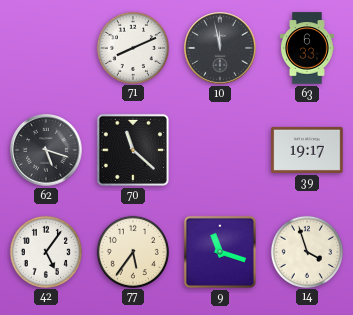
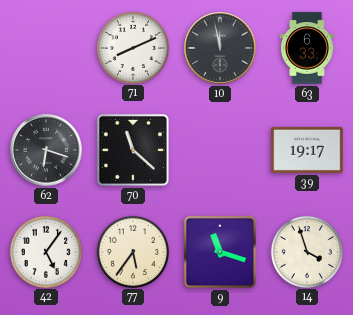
62: 5:18 -> 6:18 (46, 150)
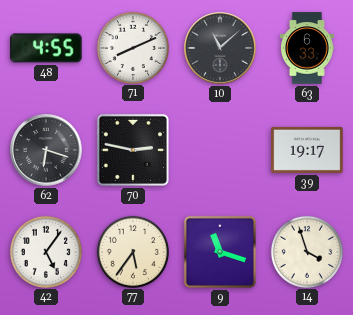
48: none -> 4:55 (46, 48)
10: 11:58 -> 11:08 (220, 48)
70: 11:22 -> 2:47 (133, 150)
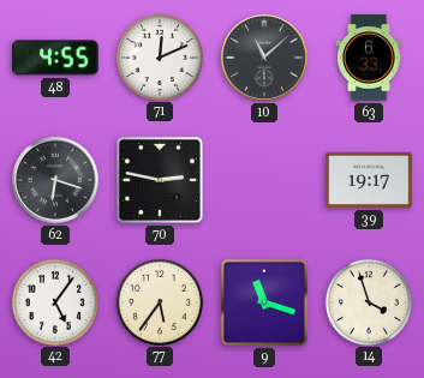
71: 8:11 -> 12:11 (159, 56)
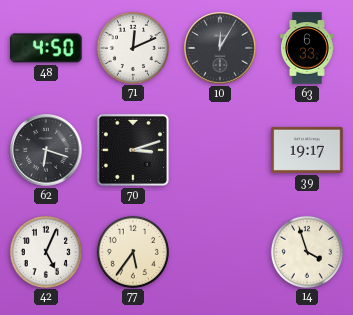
48: 4:55 -> 4:50 (46, 48)
10: 11:08 -> 12:05 (220, 48)
70: 2:47 -> 3:12 (133, 150)
42: 5:06 -> 5:04 (45, 251)
9: 11:18 -> none (264, 302)
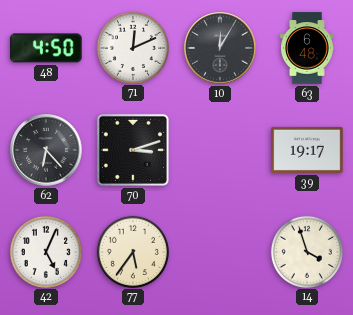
63: 6:33 -> 6:48 (307, 48)
62: 6:18 -> 6:23 (46, 150)
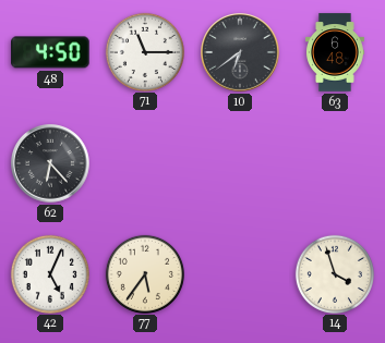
71: 12:11 -> 11:15 (144, 51)
10: 12:05 -> 6:39 (240, 52)
70: 3:12 -> none (133, 150)
39: 19:17 -> none (307, 150)
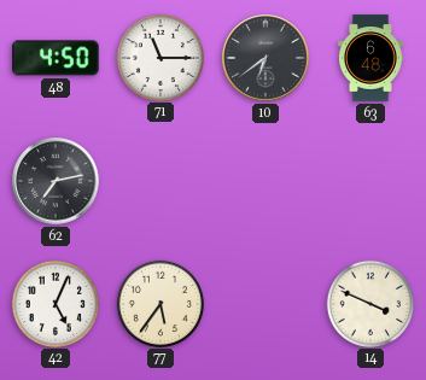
62: 6:23 -> 7:13 (56, 181)
14: 3:57 -> 3:49 (369, 303)
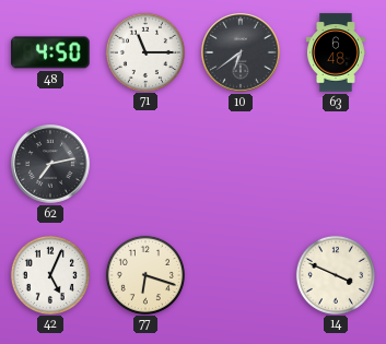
77: 5:36 -> 6:18 (144, 274)
